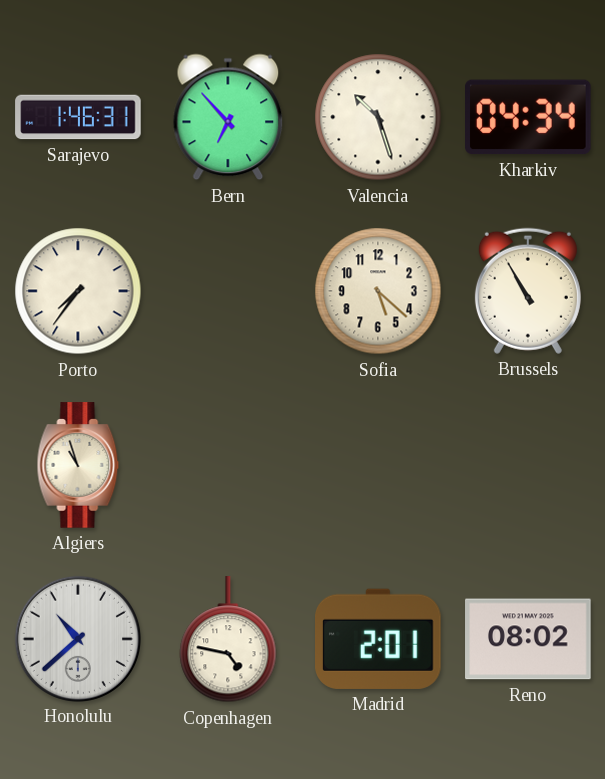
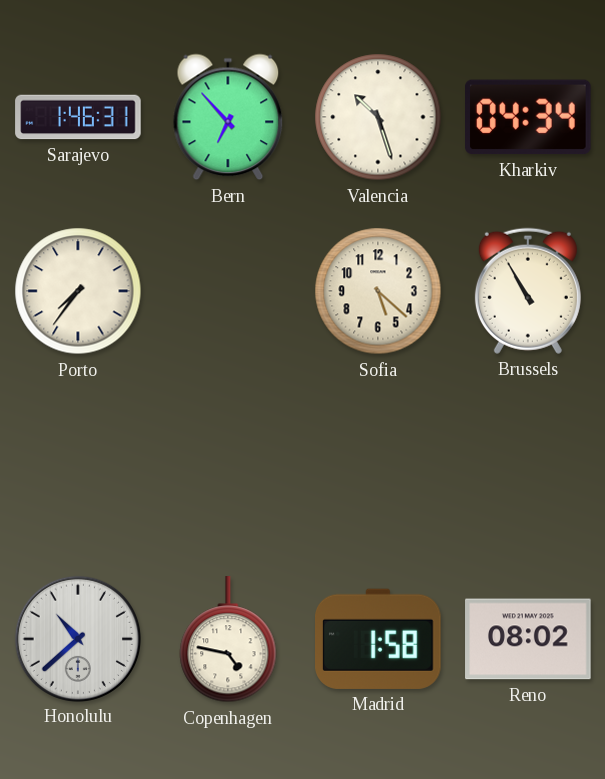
Algiers: 10:57 -> none (78, 465)
Madrid: 2:01 -> 1:58 (379, 639)
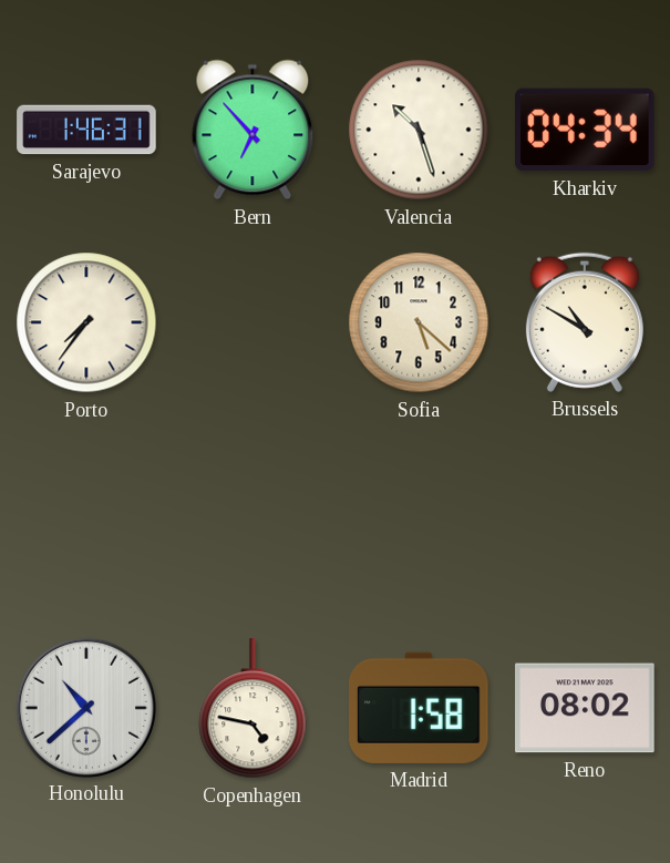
Brussels: 10:55 -> 10:50 (585, 322)
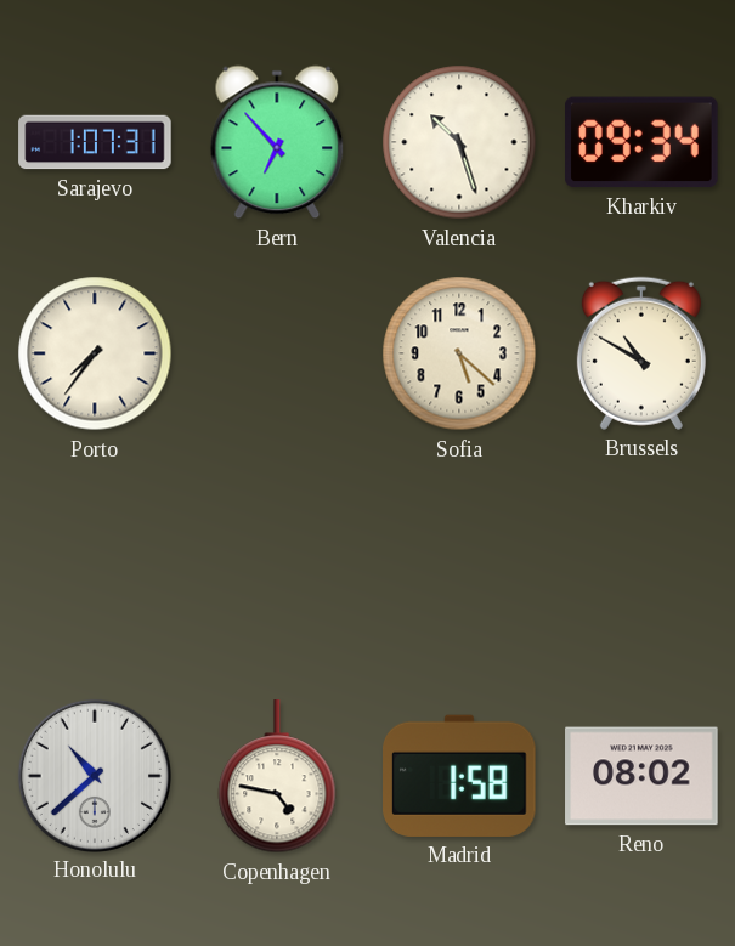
Sarajevo: 1:46 -> 1:07 (95, 142)
Kharkiv: 04:34 -> 09:34 (643, 142)
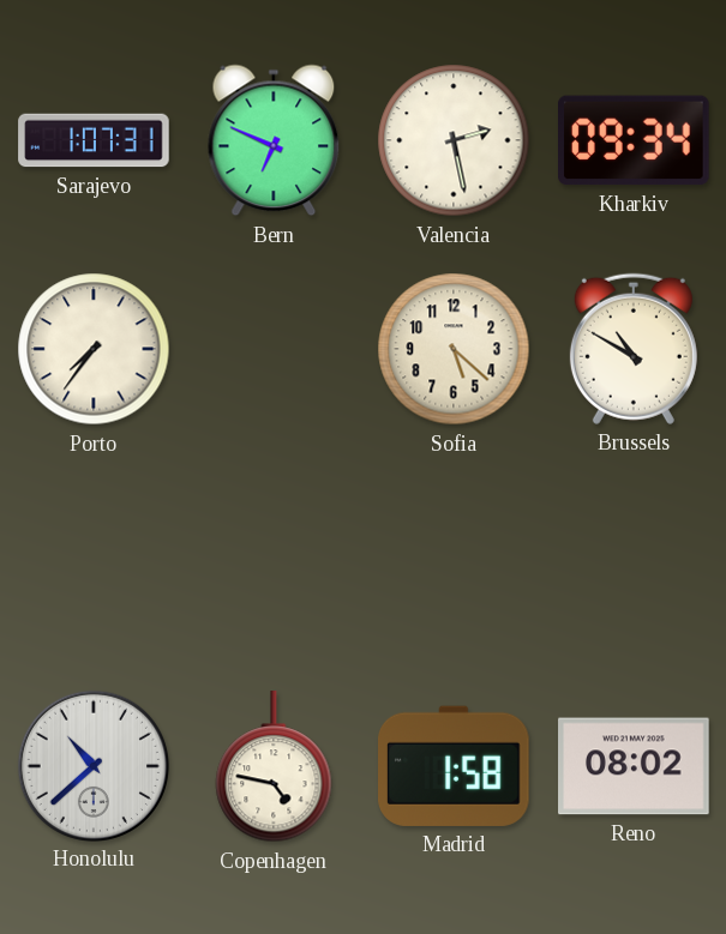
Bern: 6:53 -> 6:49 (274, 140)
Valencia: 10:27 -> 2:28 (454, 140)
